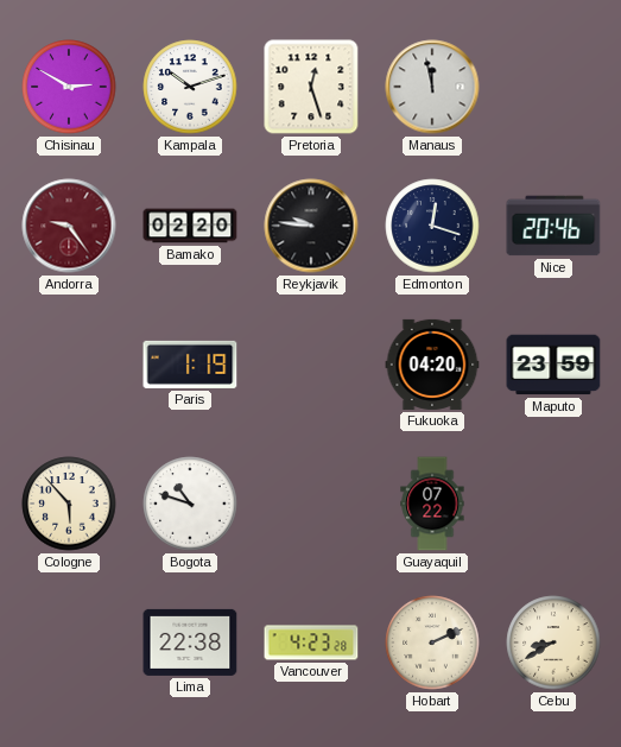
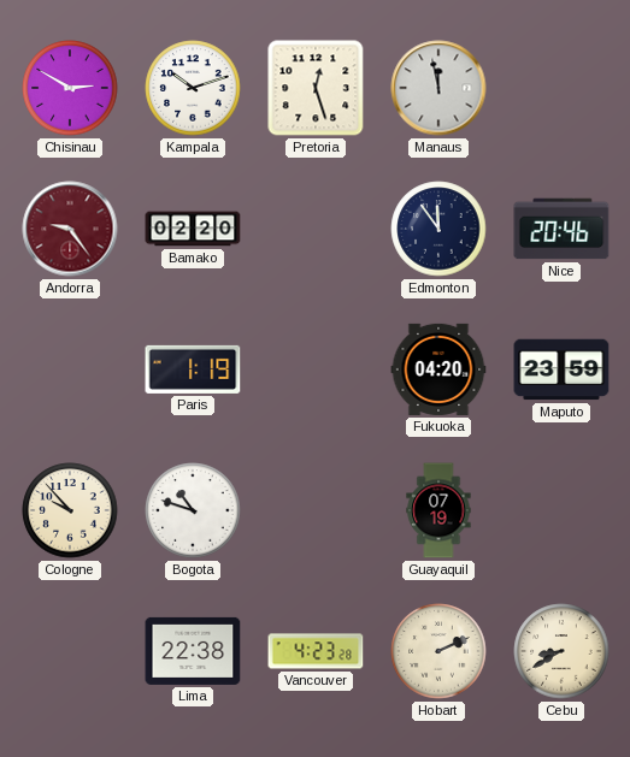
Reykjavik: 9:46 -> none (311, 226)
Edmonton: 12:18 -> 11:54 (438, 229)
Cologne: 5:53 -> 9:53 (70, 510)
Guayaquil: 07:22 -> 07:19 (438, 510)
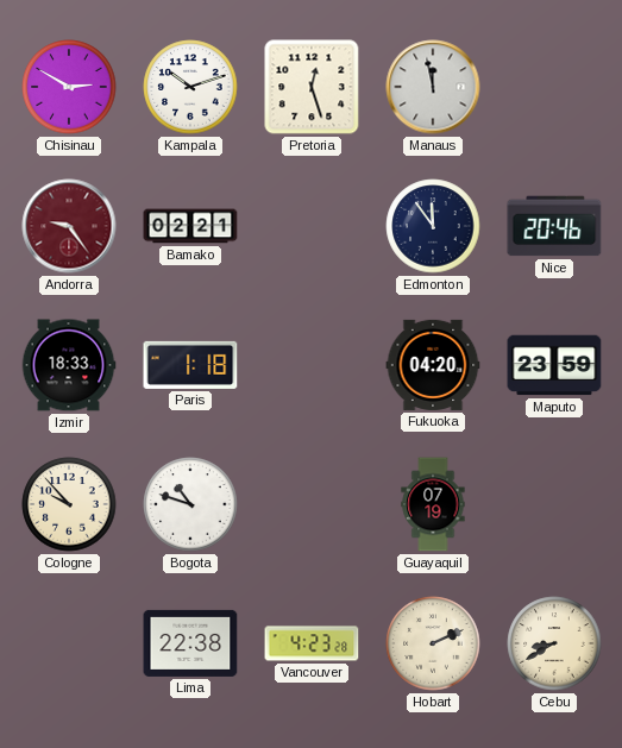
Bamako: 02:20 -> 02:21 (190, 226)
Izmir: none -> 18:33 (69, 365)
Paris: 1:19 -> 1:18 (190, 365)
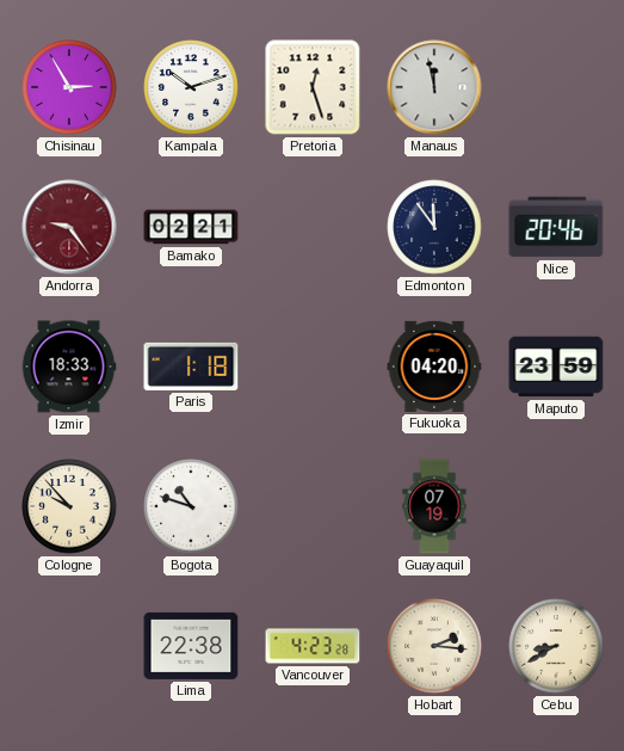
Chisinau: 2:50 -> 2:55 (69, 87)
Hobart: 2:11 -> 2:16 (434, 646)
